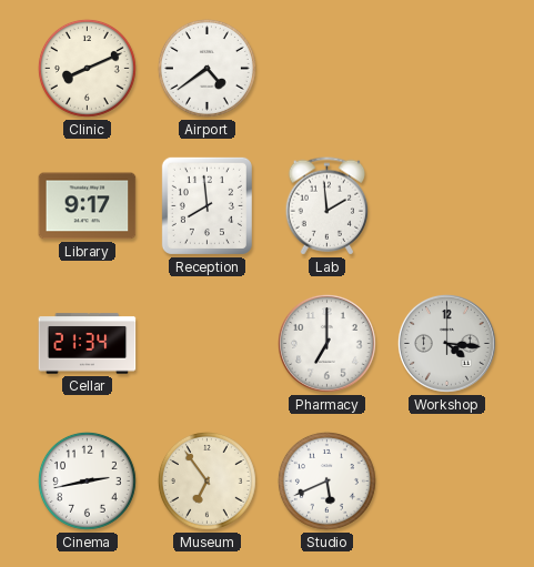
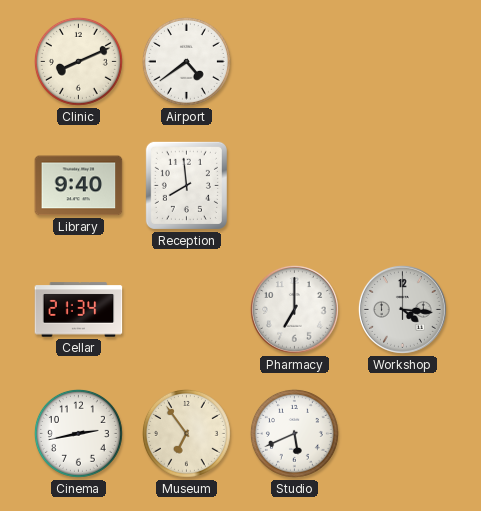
Library: 9:17 -> 9:40 (79, 186)
Lab: 1:59 -> none (328, 206)
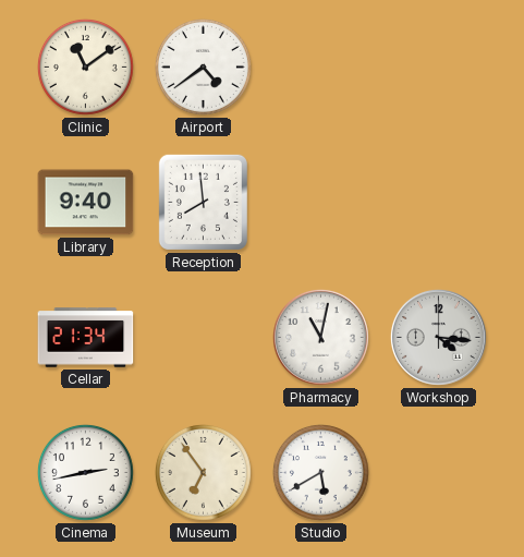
Clinic: 8:11 -> 11:09 (85, 66)
Pharmacy: 7:00 -> 11:02 (320, 337)
Studio: 5:41 -> 5:40 (320, 472)
